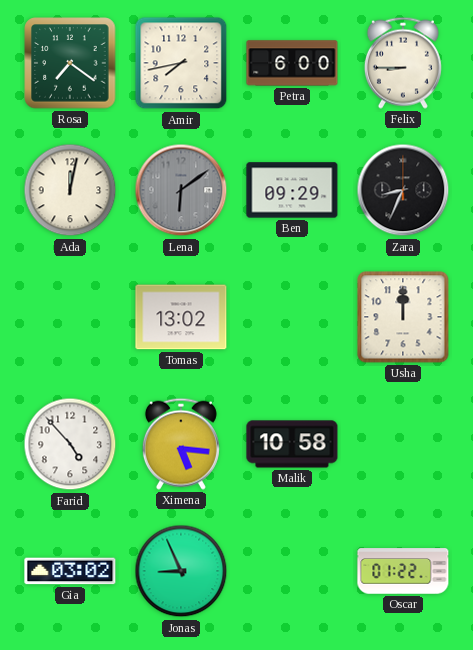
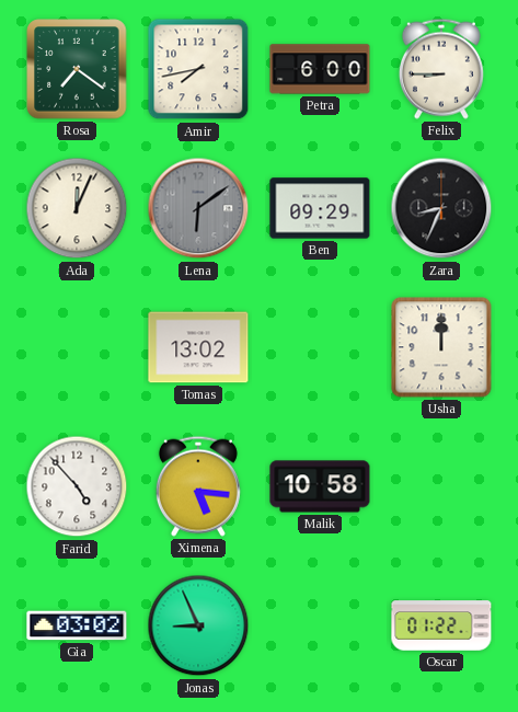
Ada: 12:02 -> 12:04 (77, 208)
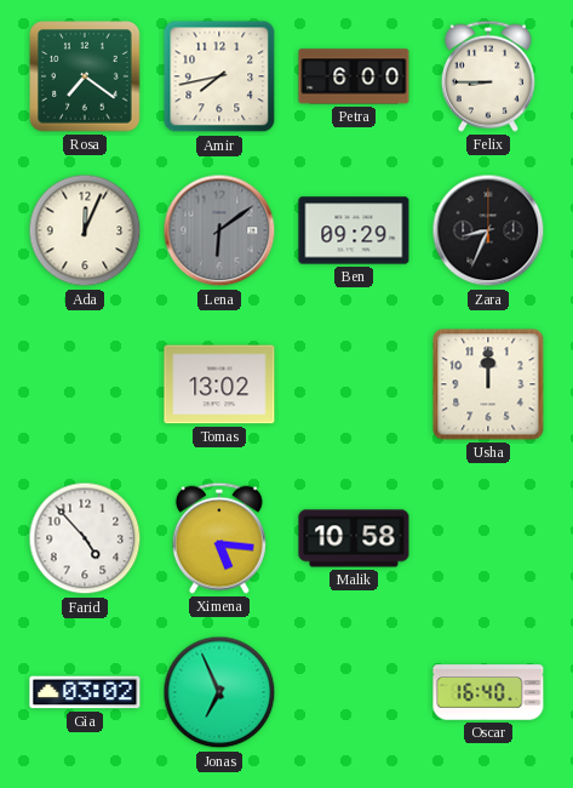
Jonas: 8:56 -> 6:56 (219, 692)
Oscar: 01:22 -> 16:40 (488, 692)
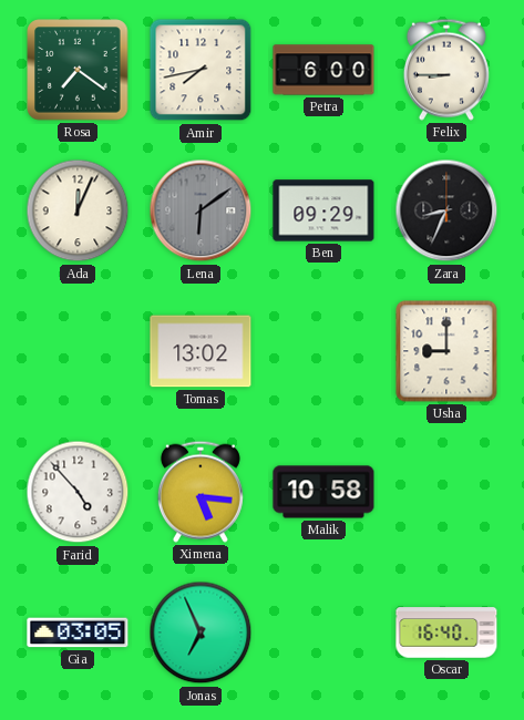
Usha: 12:00 -> 9:00 (446, 351)
Gia: 03:02 -> 03:05 (78, 632)
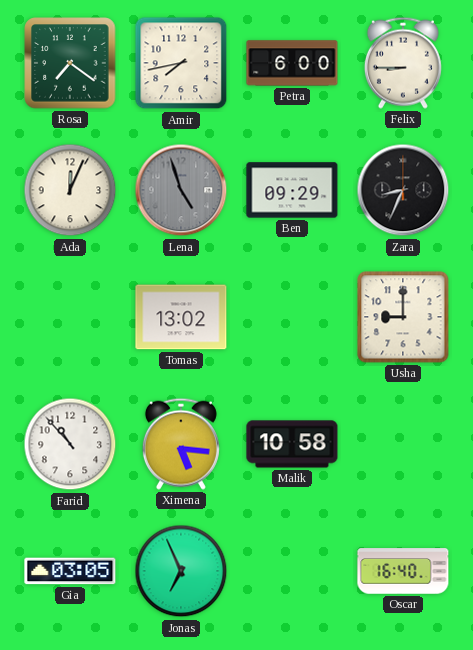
Lena: 6:09 -> 4:57 (181, 190)
Farid: 4:53 -> 10:53 (70, 444)
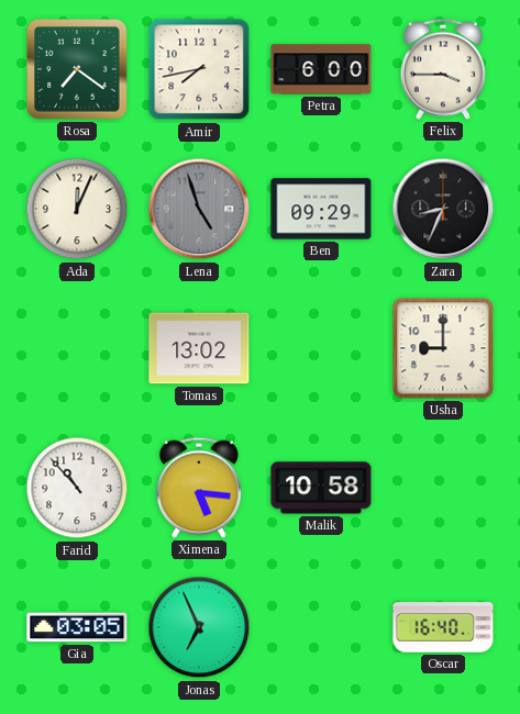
Felix: 8:45 -> 3:45 (443, 69)
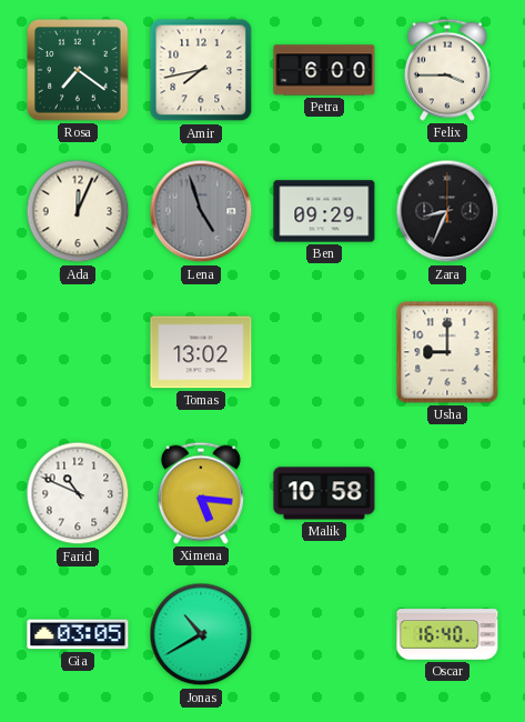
Farid: 10:53 -> 10:49 (78, 493)
Jonas: 6:56 -> 10:40 (201, 634)
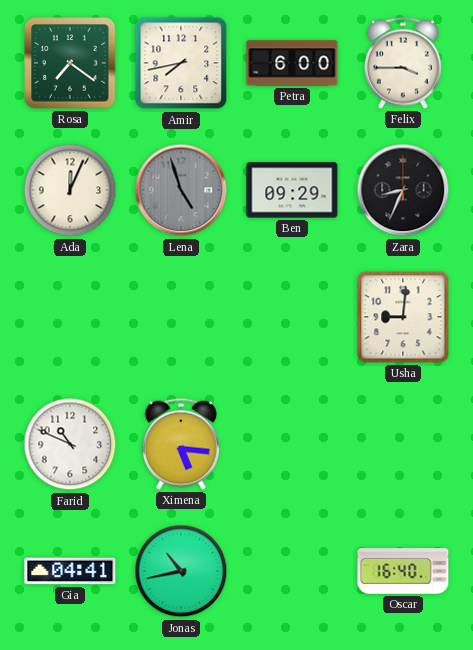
Tomas: 13:02 -> none (201, 352)
Usha: 9:00 -> 9:01 (403, 317)
Malik: 10:58 -> none (324, 493)
Gia: 03:05 -> 04:41 (70, 571)
Jonas: 10:40 -> 10:43 (181, 571)
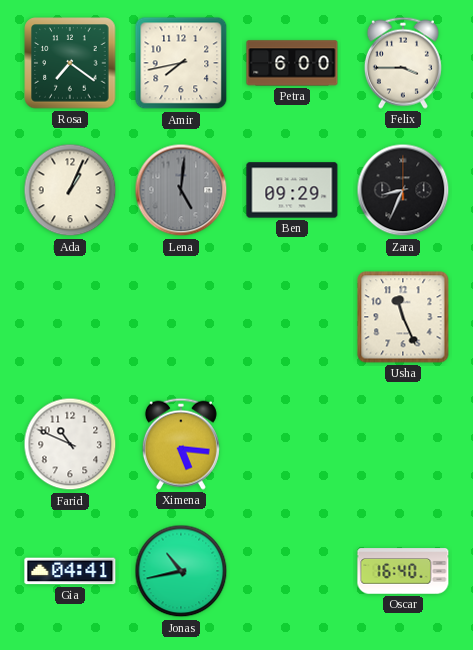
Ada: 12:04 -> 1:04 (70, 190)
Lena: 4:57 -> 5:01 (181, 190)
Usha: 9:01 -> 11:26 (403, 317)
